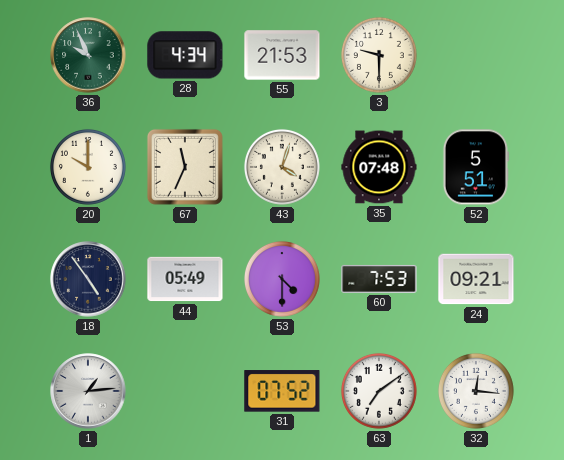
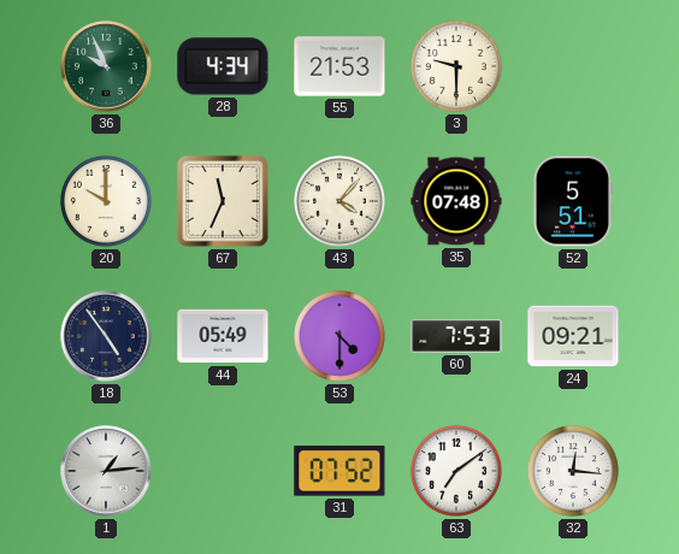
43: 4:03 -> 4:07 (339, 201)
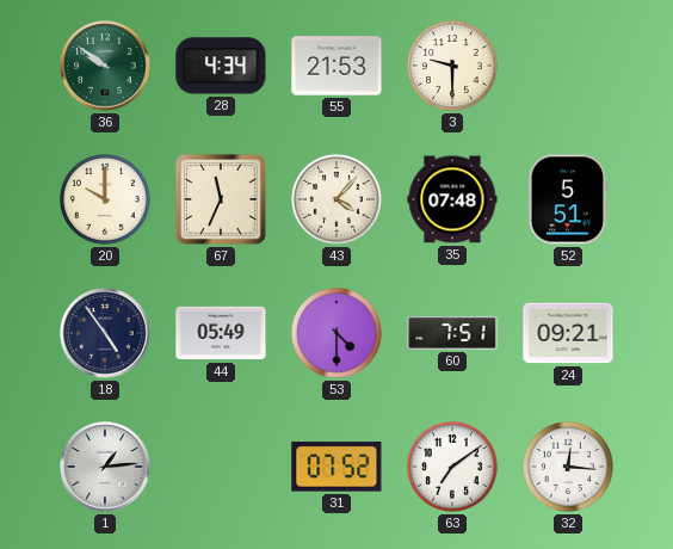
36: 9:56 -> 9:51 (105, 66)
60: 7:53 -> 7:51 (452, 333)
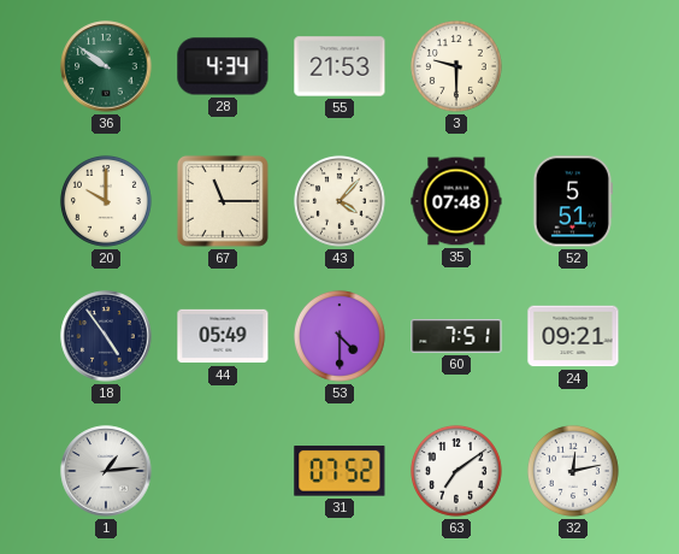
67: 11:34 -> 11:15 (223, 201)
32: 12:16 -> 12:13 (573, 471)
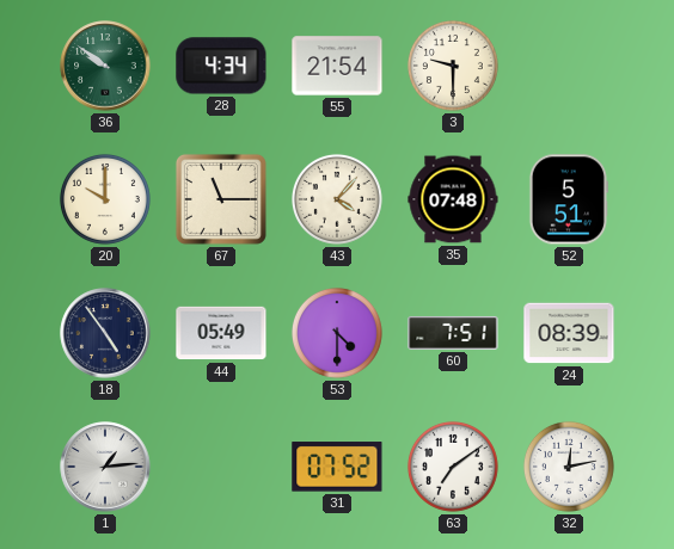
55: 21:53 -> 21:54 (337, 66)
24: 09:21 -> 08:39 (569, 333)
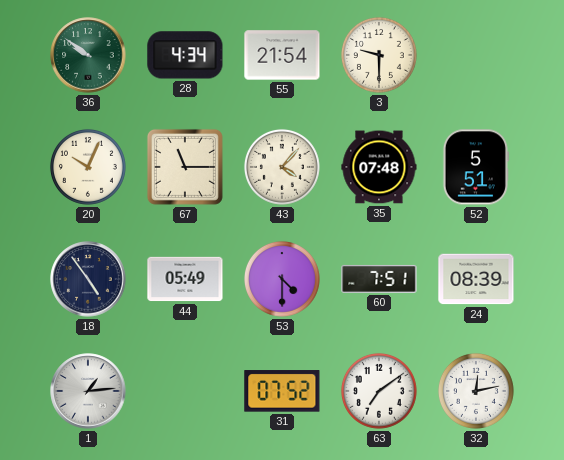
20: 10:00 -> 10:04 (88, 167)
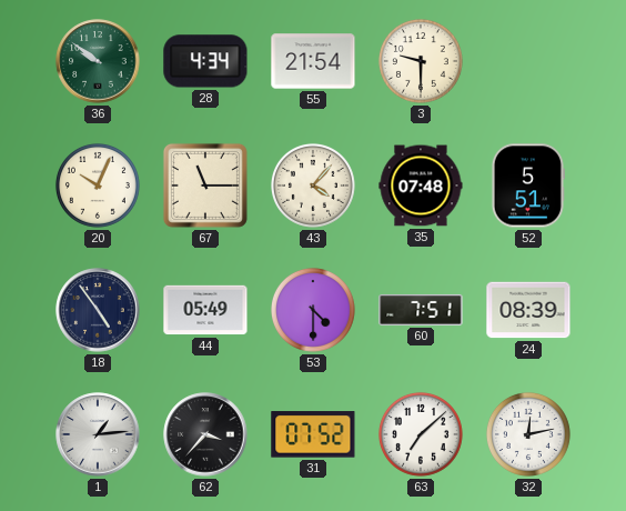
62: none -> 3:37 (205, 434)
63: 7:09 -> 7:08 (421, 434)
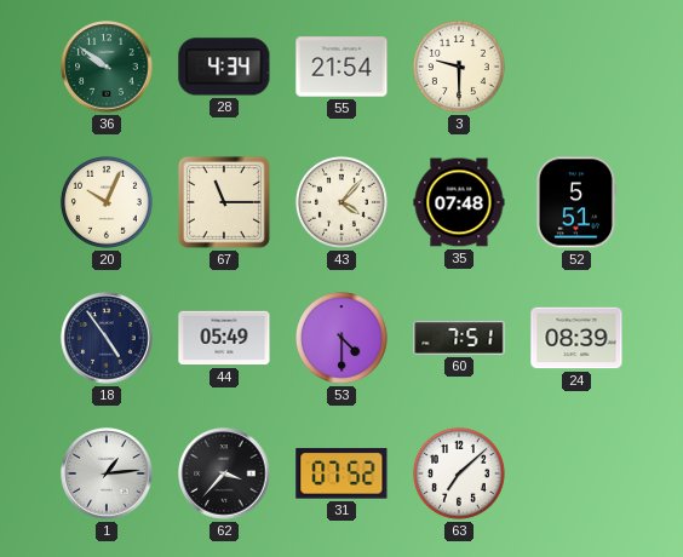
32: 12:13 -> none (528, 434)
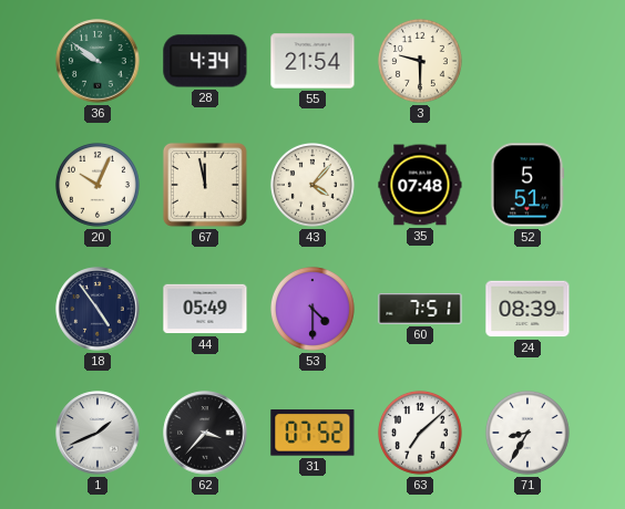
67: 11:15 -> 11:58 (205, 185)
1: 1:14 -> 1:41 (98, 433)
71: none -> 8:35 (527, 433)
